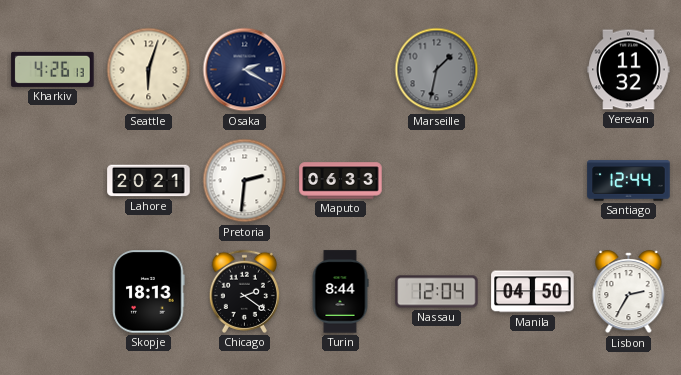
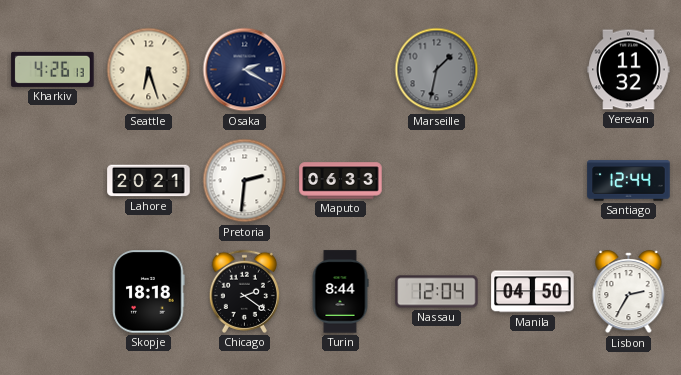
Seattle: 6:03 -> 6:27 (149, 70)
Skopje: 18:13 -> 18:18 (149, 292)
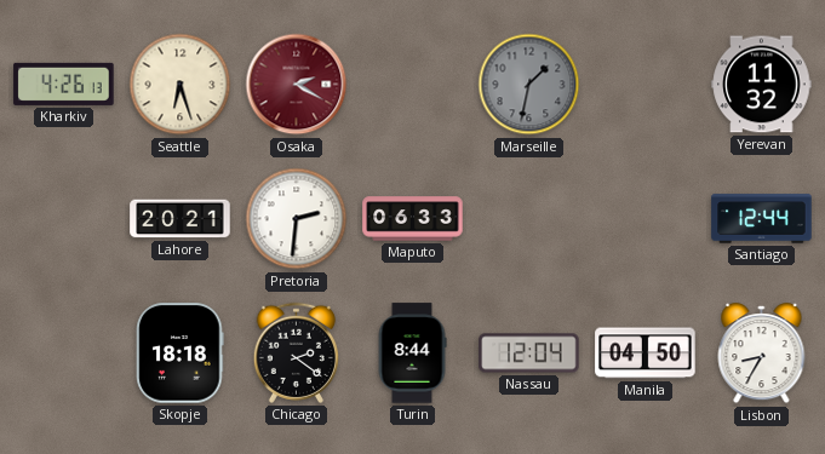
Osaka dial: navy -> burgundy (297, 85)
Lisbon: 2:35 -> 8:35 (762, 354)
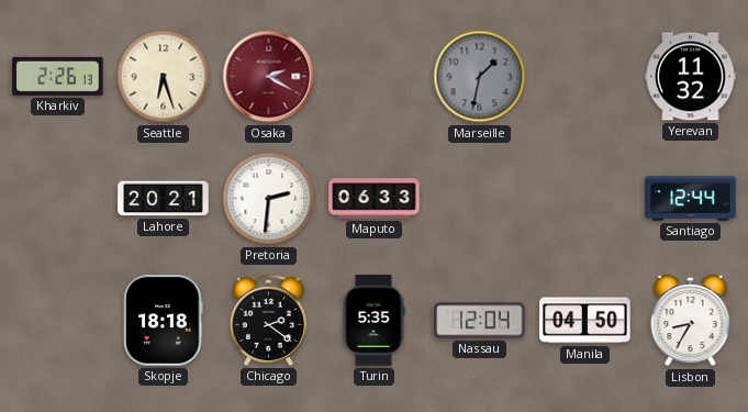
Kharkiv: 4:26 -> 2:26 (58, 76)
Turin: 8:44 -> 5:35 (373, 321)
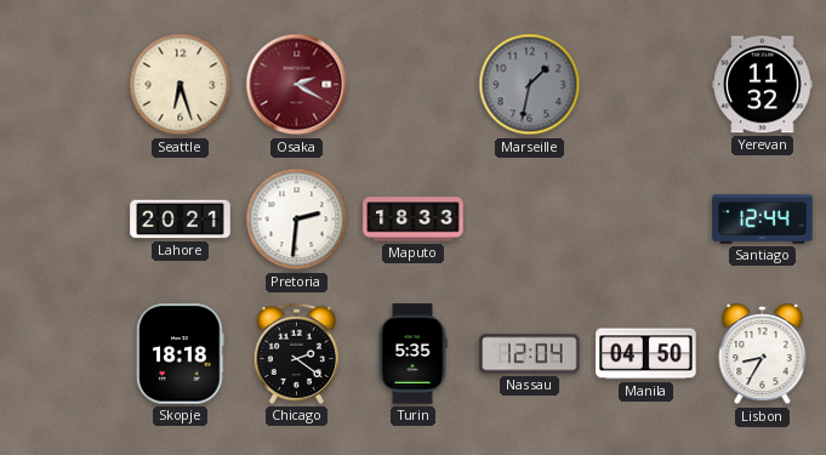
Kharkiv: 2:26 -> none (58, 76)
Maputo: 06:33 -> 18:33 (414, 220)
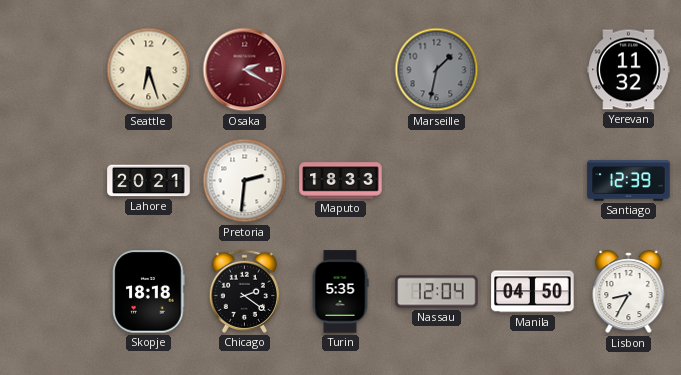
Santiago: 12:44 -> 12:39 (629, 181)
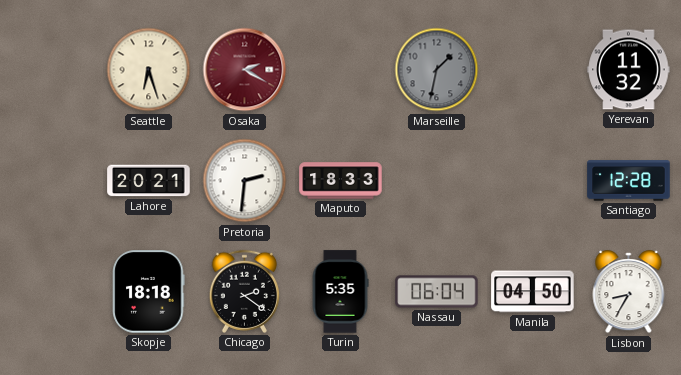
Santiago: 12:39 -> 12:28 (629, 181)
Nassau: 12:04 -> 06:04 (437, 292)
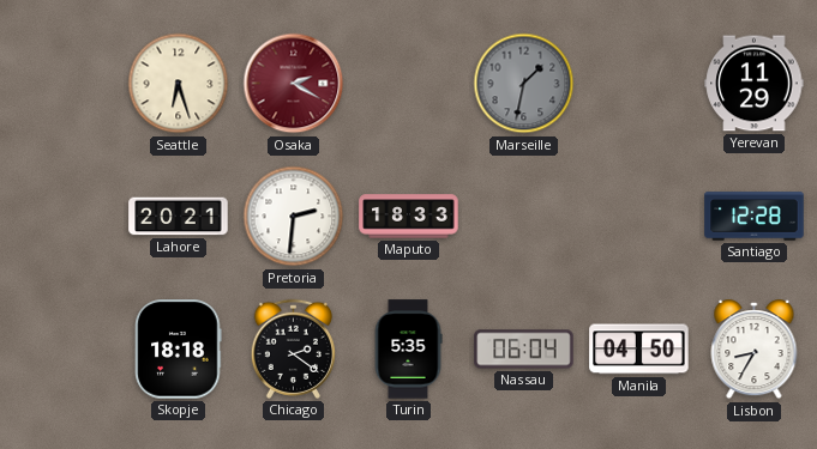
Yerevan: 11:32 -> 11:29 (755, 84)
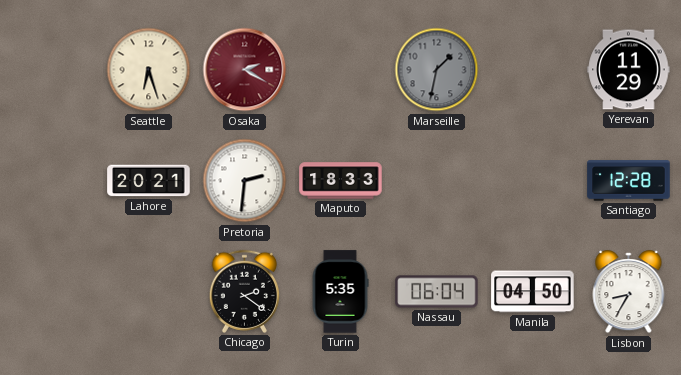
Skopje: 18:18 -> none (179, 350)
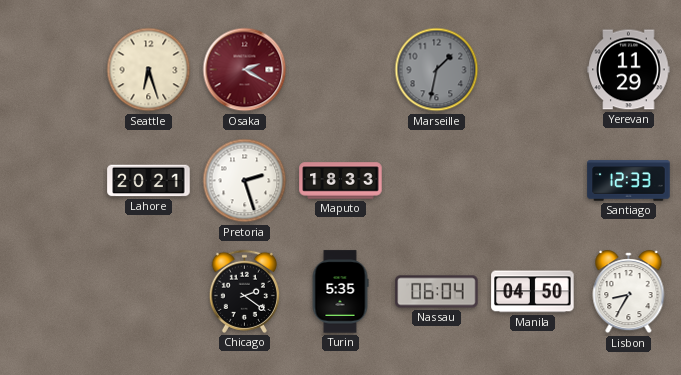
Pretoria: 2:31 -> 2:27 (245, 181)
Santiago: 12:28 -> 12:33 (629, 181)
